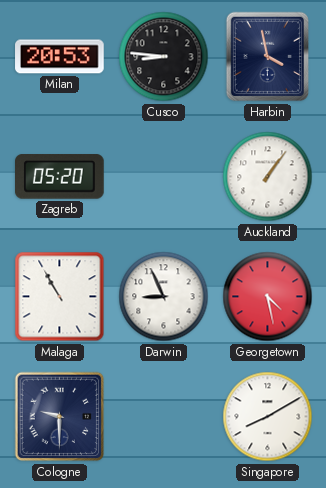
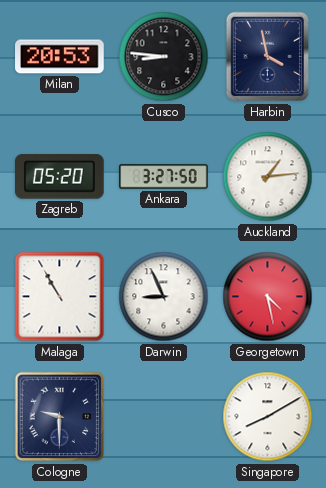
Ankara: none -> 3:27 (164, 177)
Auckland: 1:06 -> 1:14 (268, 177)
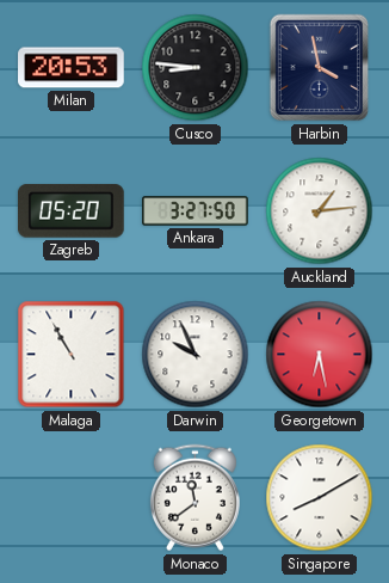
Darwin: 8:56 -> 9:56 (196, 355)
Georgetown: 4:28 -> 6:28 (320, 355)
Cologne: 9:30 -> none (60, 417)
Monaco: none -> 11:39 (194, 498)
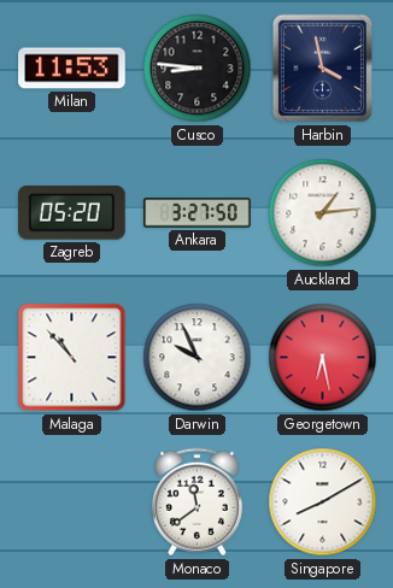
Milan: 20:53 -> 11:53 (72, 69)
Malaga: 10:55 -> 10:53 (72, 358)
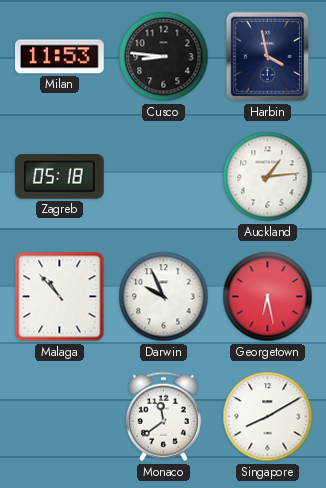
Zagreb: 05:20 -> 05:18 (60, 177)
Ankara: 3:27 -> none (198, 213)
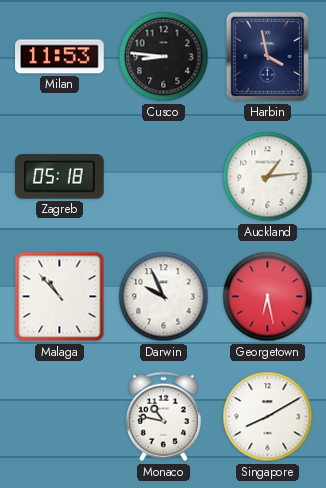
Monaco: 11:39 -> 10:47 (163, 417)
